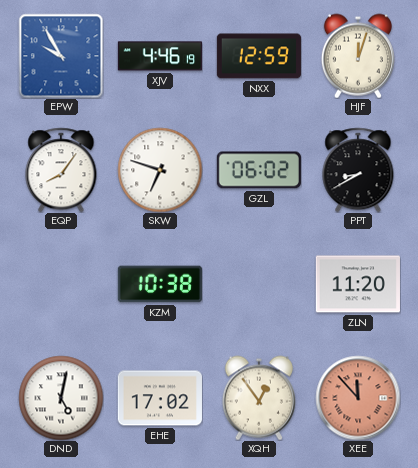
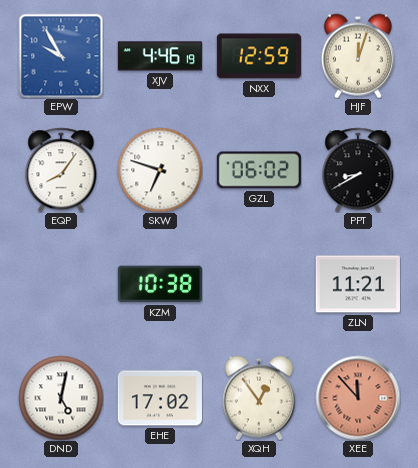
ZLN: 11:20 -> 11:21 (358, 284)
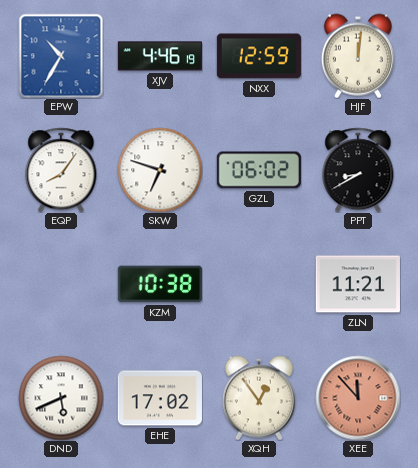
EPW: 9:55 -> 10:35 (61, 56)
HJF: 12:03 -> 12:01 (358, 56)
DND: 5:02 -> 5:41 (61, 398)
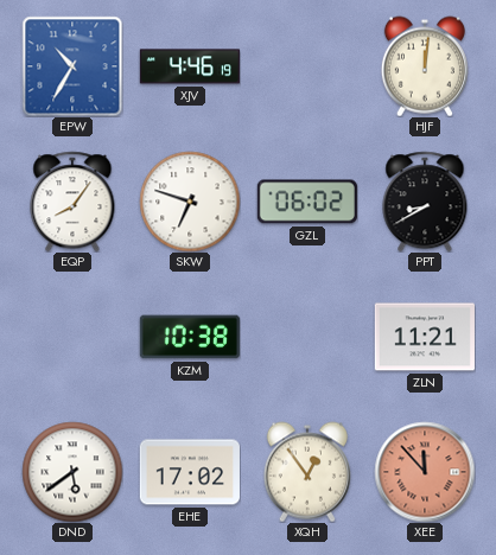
NXX: 12:59 -> none (259, 56)
DND: 5:41 -> 5:39 (72, 472)
